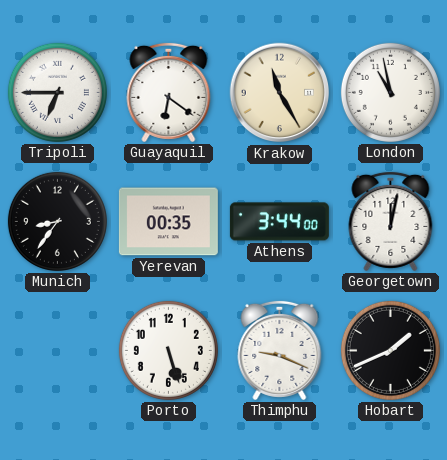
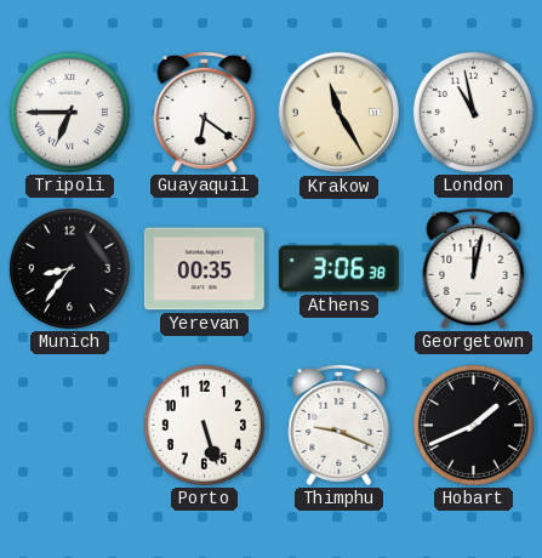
Athens: 3:44 -> 3:06 (338, 269)
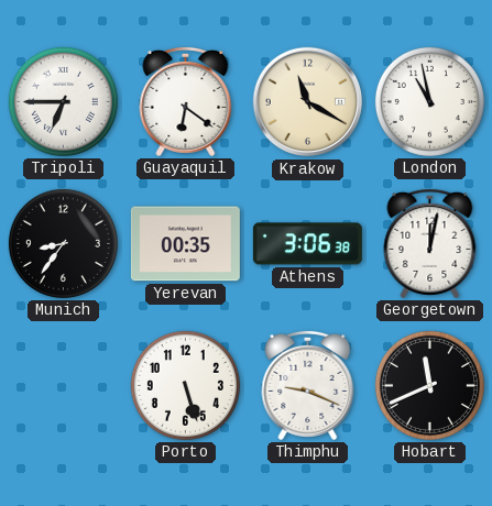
Krakow: 11:25 -> 11:20 (308, 102)
Hobart: 1:41 -> 11:41 (429, 385)
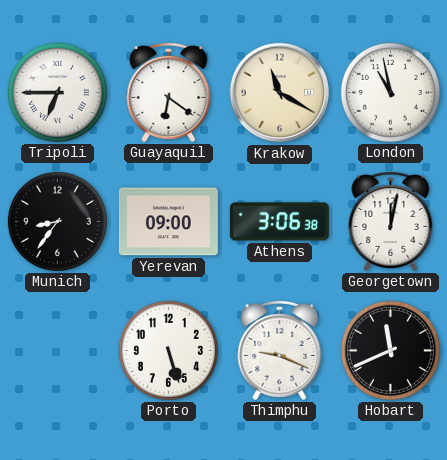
Yerevan: 00:35 -> 09:00 (168, 222)
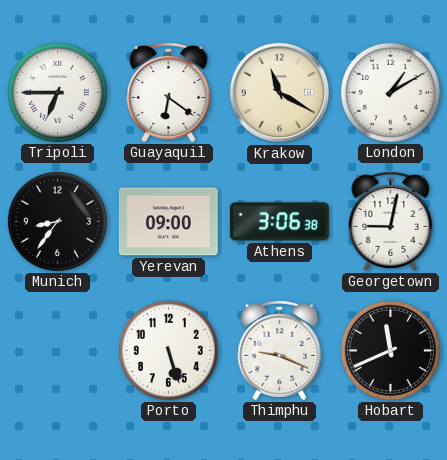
London: 10:58 -> 1:10 (390, 92)
Georgetown: 12:02 -> 9:02 (391, 221)
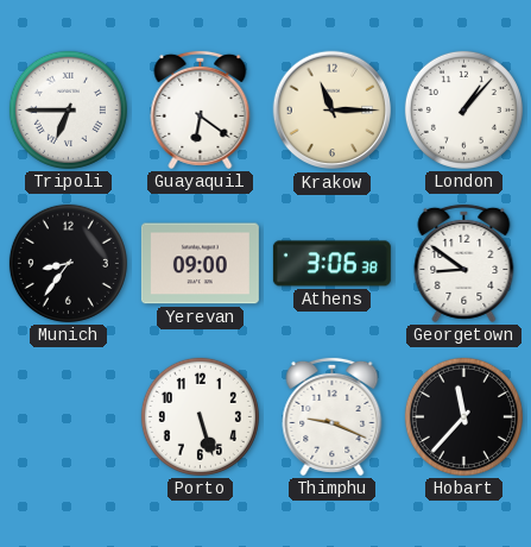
Krakow: 11:20 -> 11:15 (333, 111)
London: 1:10 -> 1:07 (463, 109)
Georgetown: 9:02 -> 8:51 (464, 263)
Hobart: 11:41 -> 11:37 (463, 416)
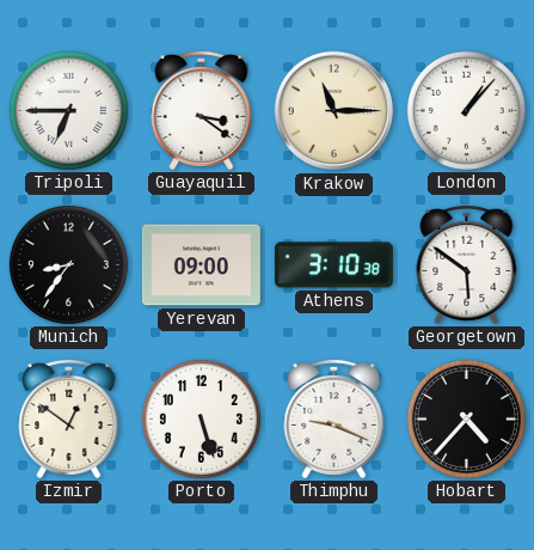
Guayaquil: 6:21 -> 3:21 (202, 110)
Athens: 3:06 -> 3:10 (333, 265)
Georgetown: 8:51 -> 5:51 (467, 264)
Izmir: none -> 12:51 (69, 418)
Hobart: 11:37 -> 4:37 (466, 418)
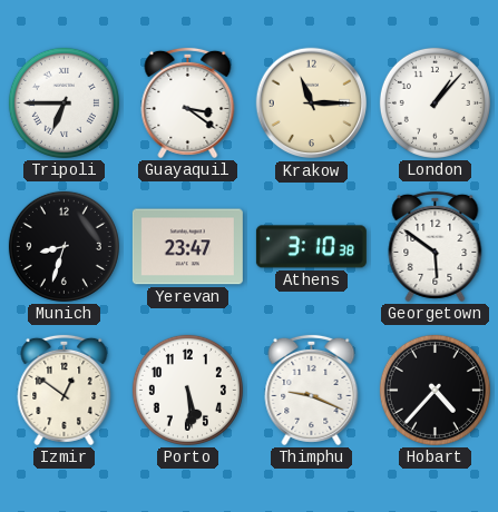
Munich: 8:36 -> 8:33 (64, 246)
Yerevan: 09:00 -> 23:47 (187, 247)
Porto: 5:27 -> 5:29 (187, 390)
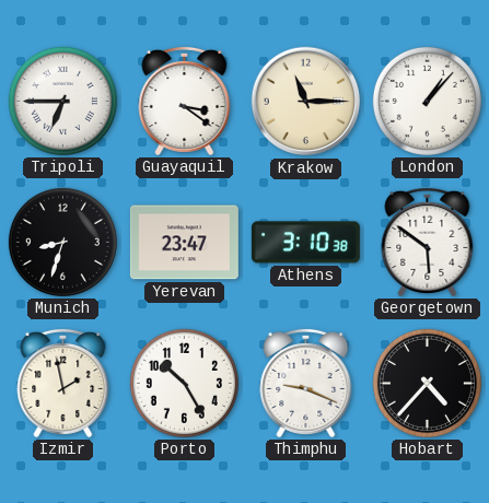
Izmir: 12:51 -> 1:58 (63, 383)
Porto: 5:29 -> 10:25 (184, 383)
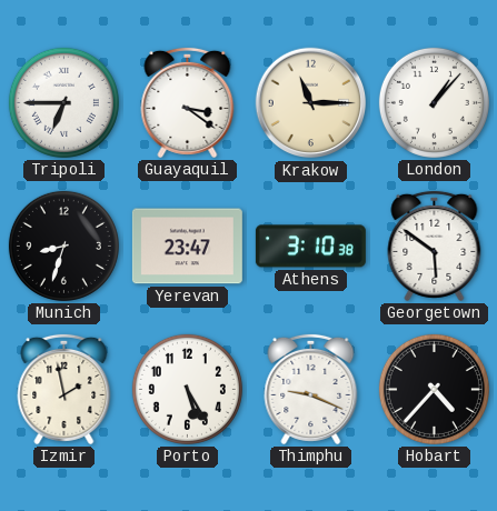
Porto: 10:25 -> 5:25 (187, 389)
